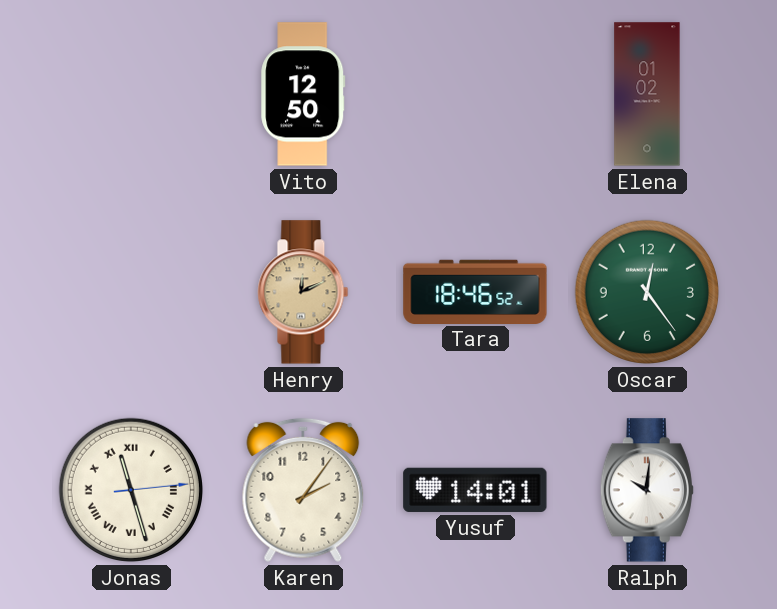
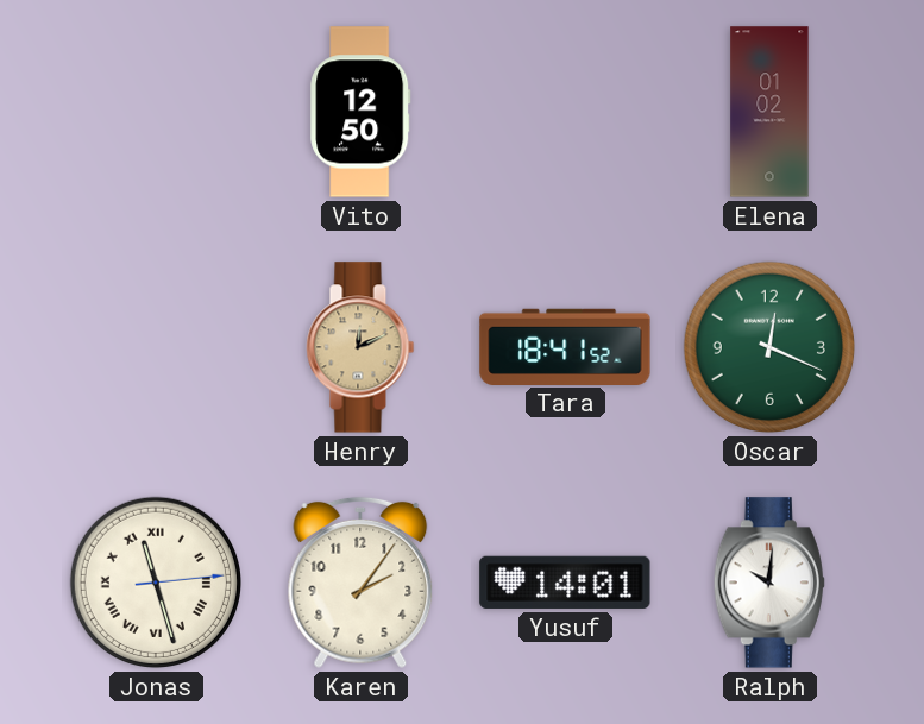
Tara: 18:46 -> 18:41 (565, 346)
Oscar: 12:24 -> 12:19 (769, 347)
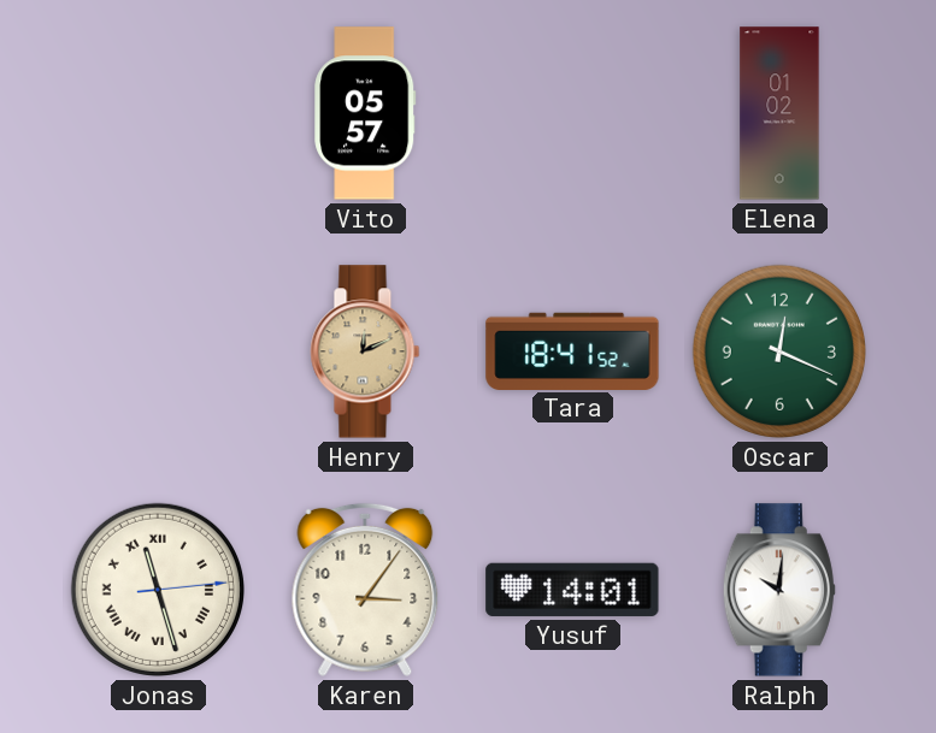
Vito: 12:50 -> 05:57 (365, 113)
Karen: 2:06 -> 3:06 (365, 590)
